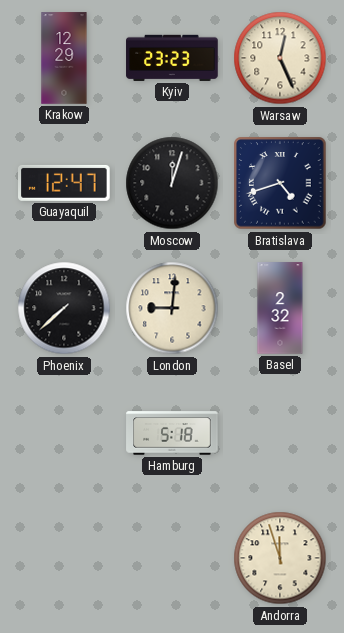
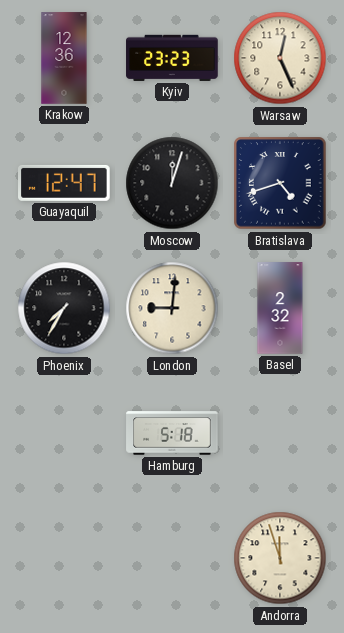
Krakow: 12:29 -> 12:36 (64, 58)
Phoenix: 7:38 -> 7:35 (64, 308)
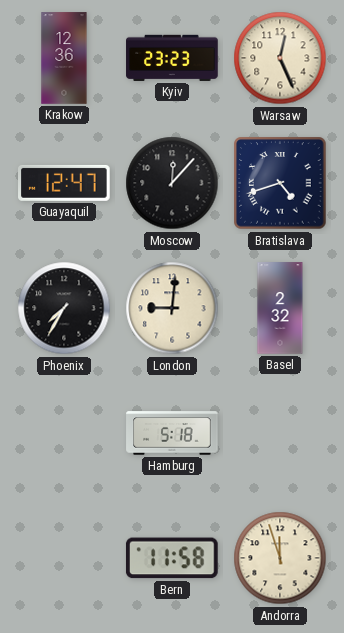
Moscow: 12:03 -> 12:07 (172, 183)
Bern: none -> 11:58 (172, 558)
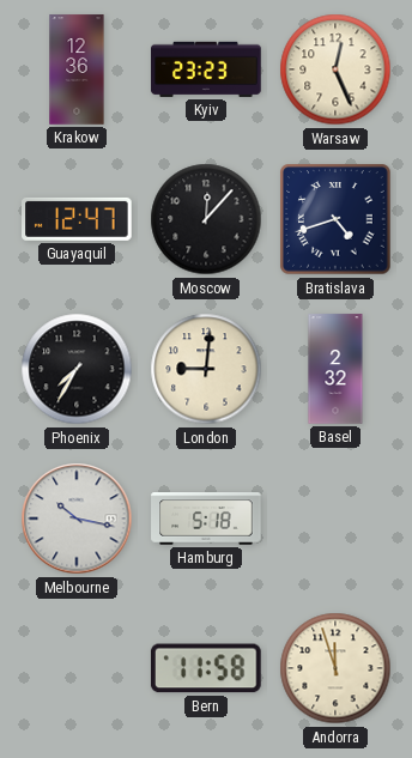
Melbourne: none -> 10:17 (77, 519)
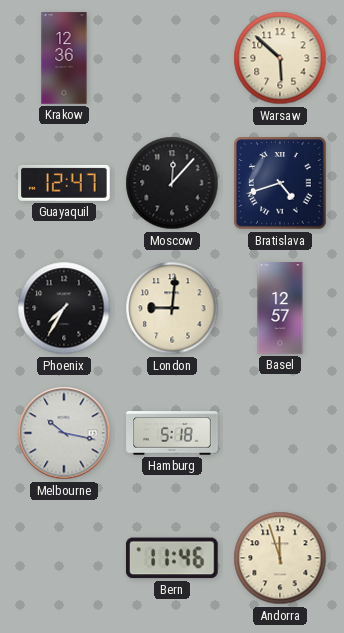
Kyiv: 23:23 -> none (206, 69)
Warsaw: 12:26 -> 5:52 (280, 58)
Basel: 2:32 -> 12:57 (280, 308)
Bern: 11:58 -> 11:46 (172, 558)
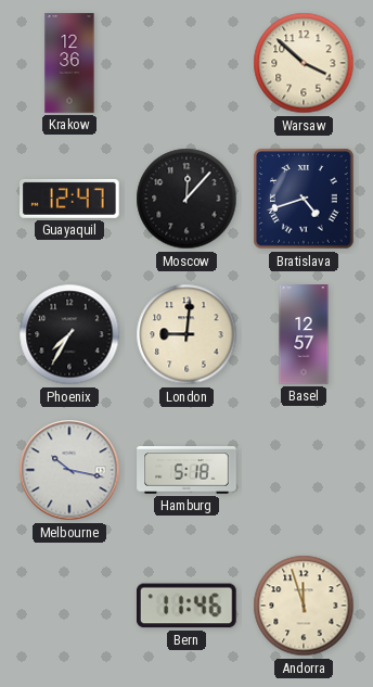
Warsaw: 5:52 -> 3:52 (304, 63)
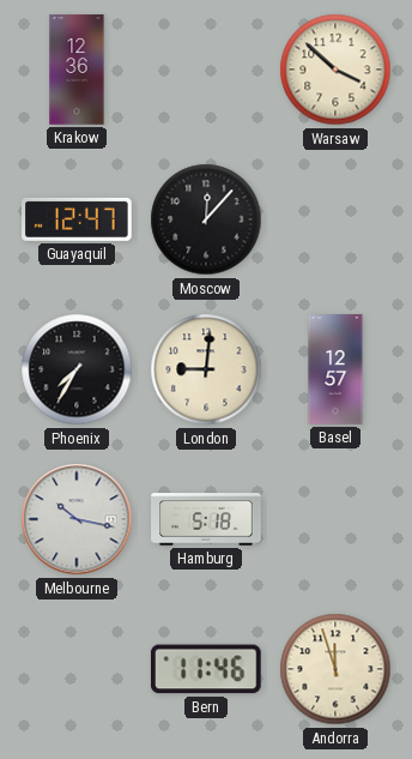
Bratislava: 4:42 -> none (304, 199)
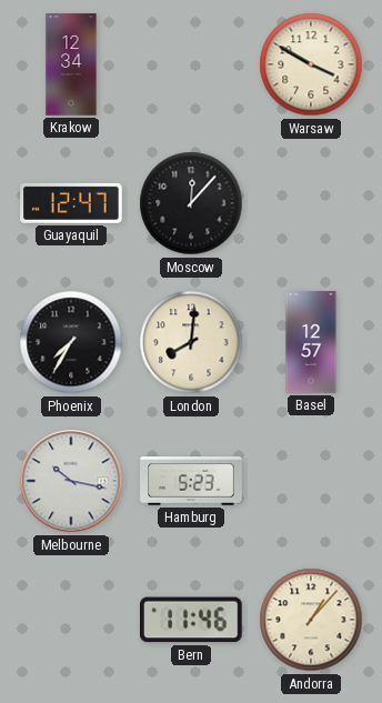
Krakow: 12:36 -> 12:34 (71, 64)
Warsaw: 3:52 -> 3:50 (311, 64)
London: 9:01 -> 8:01 (191, 342)
Hamburg: 5:18 -> 5:23 (191, 481)
Andorra: 11:57 -> 1:07 (311, 620)
